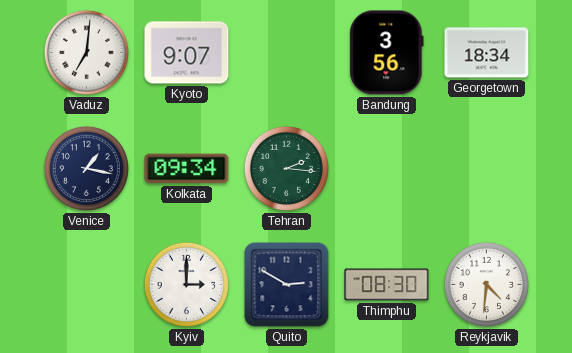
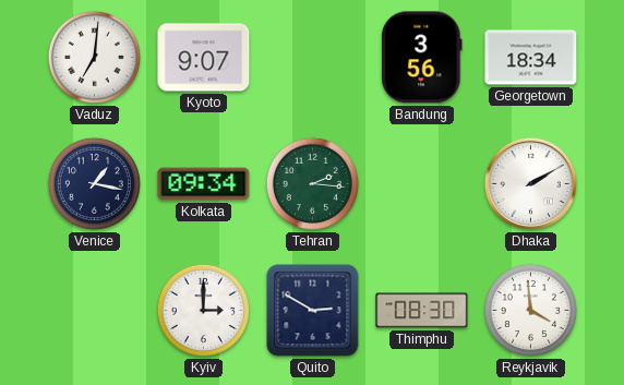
Dhaka: none -> 2:10 (530, 183)
Reykjavik: 4:31 -> 3:59 (530, 310)
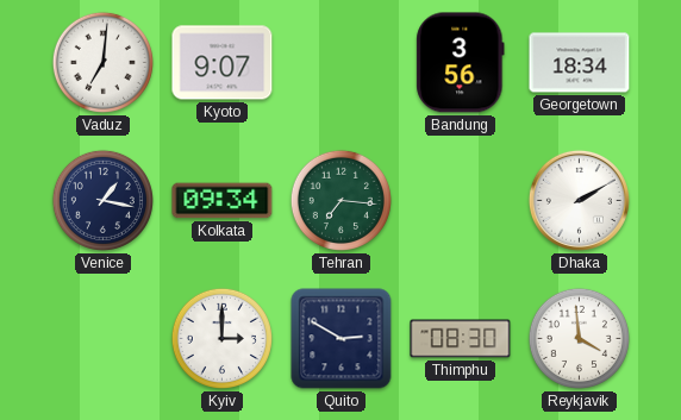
Tehran: 2:16 -> 7:16 (340, 200)
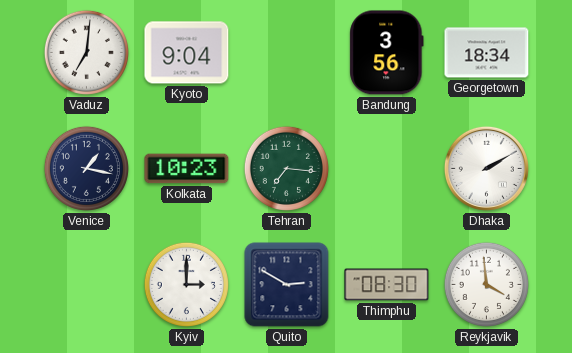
Kyoto: 9:07 -> 9:04 (187, 53)
Kolkata: 09:34 -> 10:23 (187, 169)
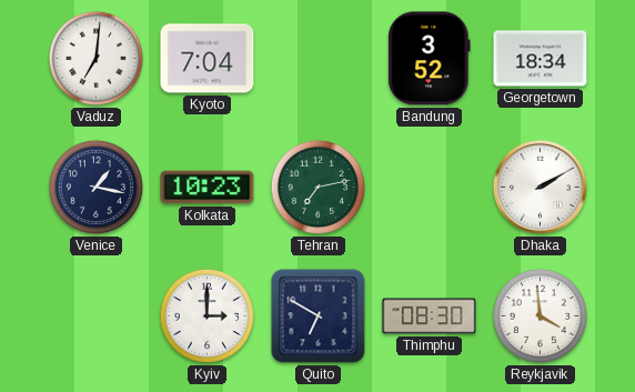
Kyoto: 9:04 -> 7:04 (208, 59)
Bandung: 3:56 -> 3:52 (430, 59)
Tehran: 7:16 -> 7:13 (317, 187)
Quito: 2:50 -> 6:50 (319, 316)
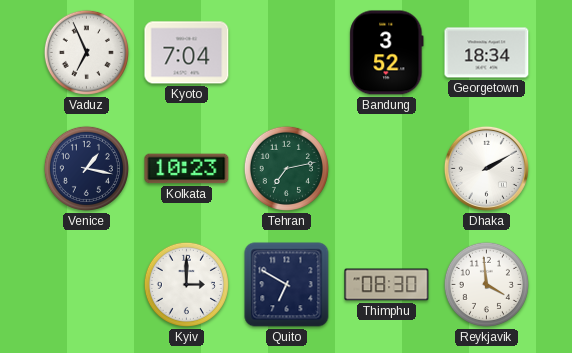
Vaduz: 7:01 -> 6:56 (86, 52)
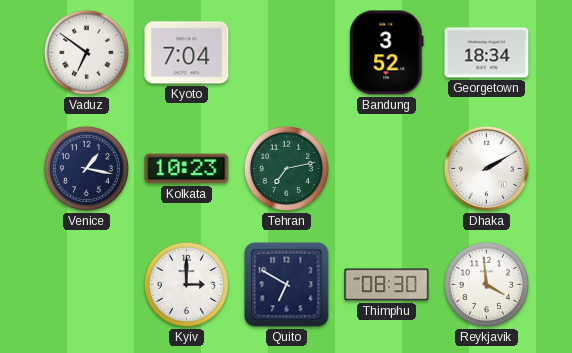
Vaduz: 6:56 -> 6:51 (86, 52)
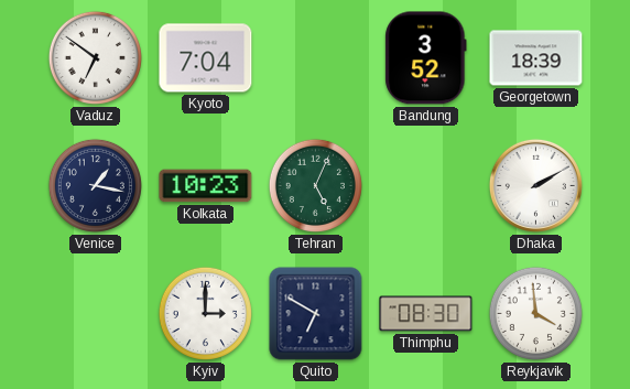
Georgetown: 18:34 -> 18:39 (536, 58)
Tehran: 7:13 -> 5:04 (315, 185)
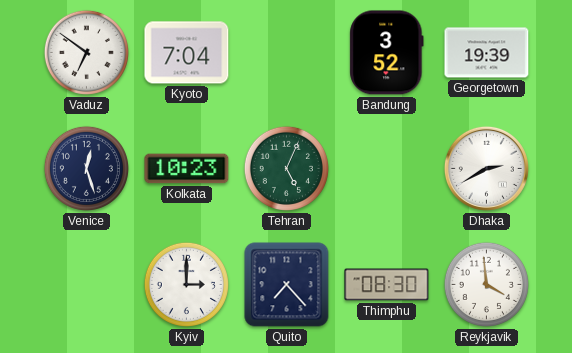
Georgetown: 18:39 -> 19:39 (487, 53)
Venice: 1:17 -> 12:27 (86, 168)
Dhaka: 2:10 -> 2:40 (486, 168)
Quito: 6:50 -> 7:23 (287, 285)
